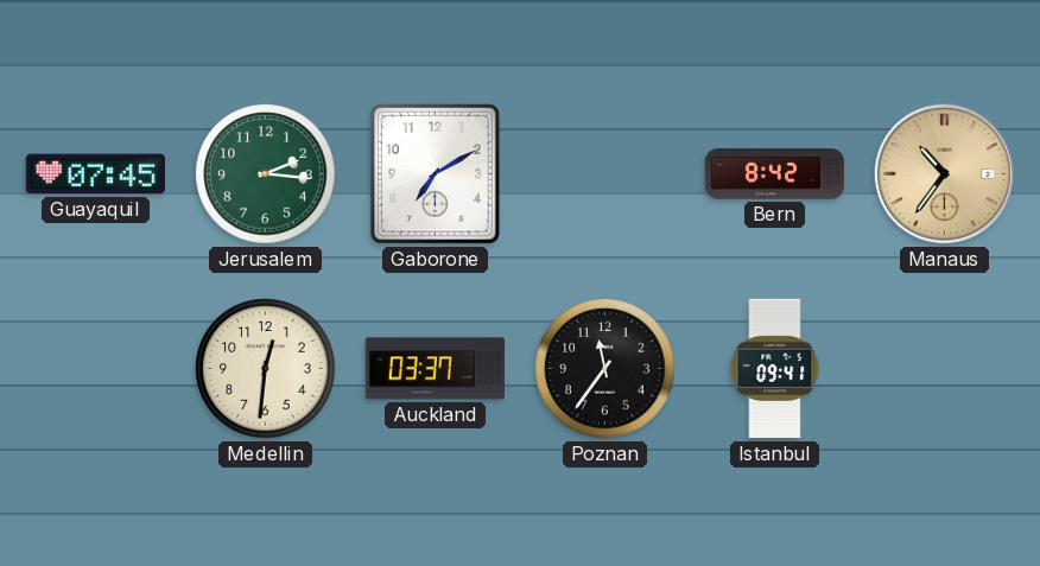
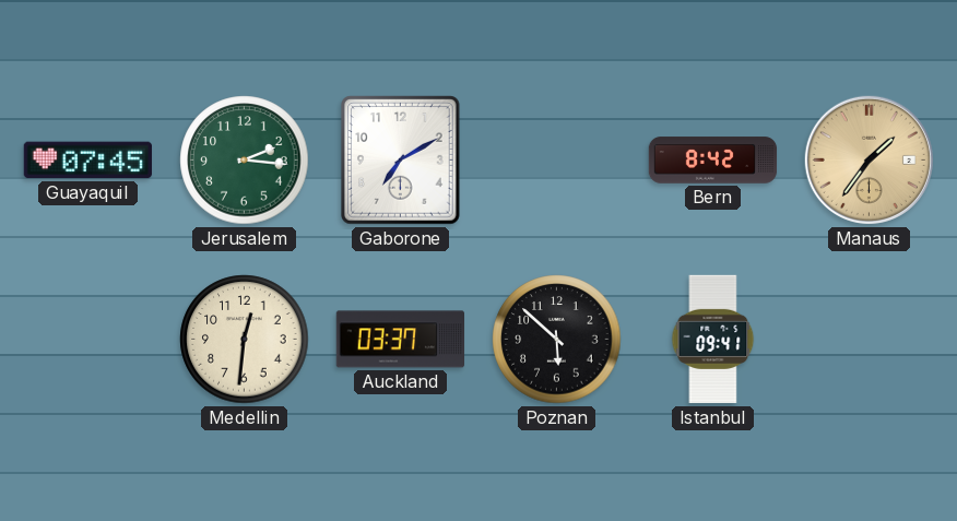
Manaus: 10:36 -> 1:36 (869, 159)
Poznan: 11:36 -> 5:52 (557, 340)
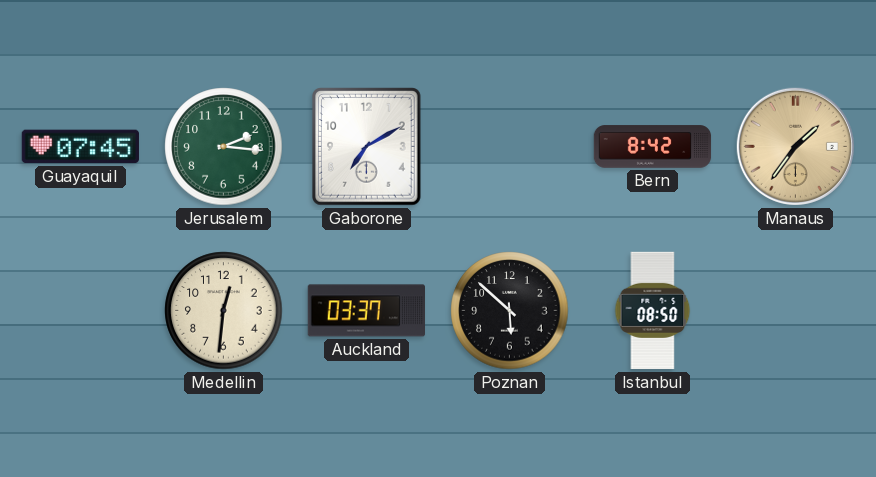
Istanbul: 09:41 -> 08:50 (653, 311)
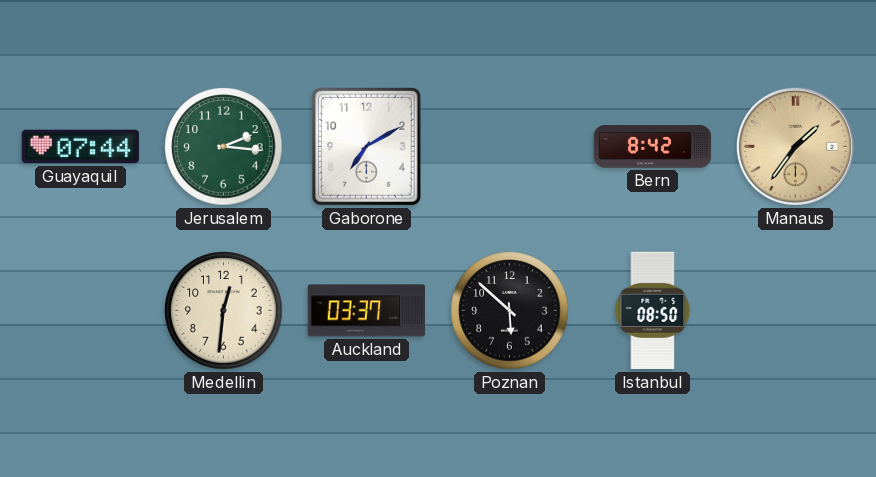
Guayaquil: 07:45 -> 07:44 (80, 147)
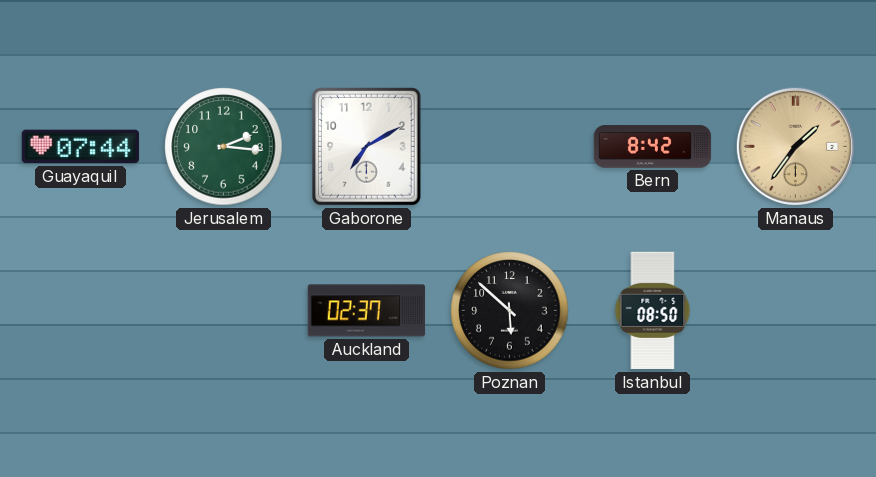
Medellin: 12:31 -> none (224, 311)
Auckland: 03:37 -> 02:37 (366, 311)
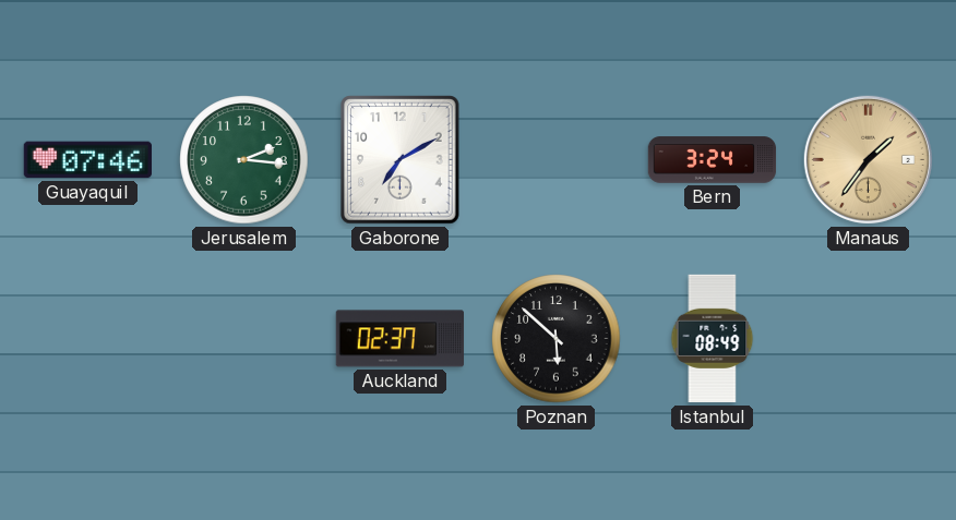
Guayaquil: 07:44 -> 07:46 (87, 160)
Bern: 8:42 -> 3:24 (713, 160)
Istanbul: 08:50 -> 08:49 (713, 339)
